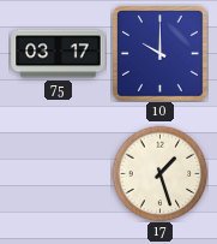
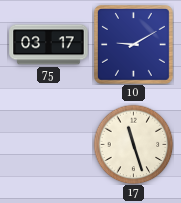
10: 10:00 -> 9:10 (133, 44)
17: 1:27 -> 11:27 (133, 144)
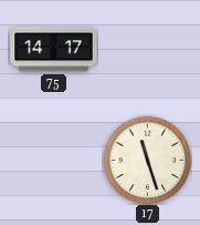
75: 03:17 -> 14:17 (54, 50)
10: 9:10 -> none (133, 44)
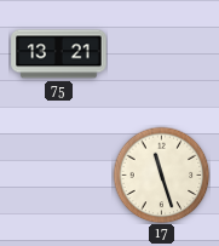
75: 14:17 -> 13:21 (59, 55)
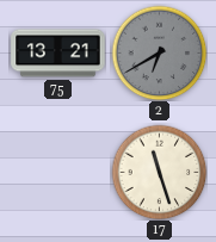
2: none -> 6:40 (159, 52)
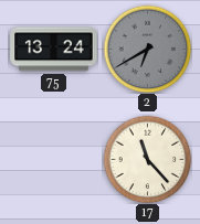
75: 13:21 -> 13:24 (54, 50)
17: 11:27 -> 11:23 (147, 159)
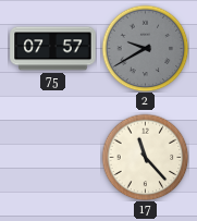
75: 13:24 -> 07:57 (53, 49)
2: 6:40 -> 9:40 (145, 48)
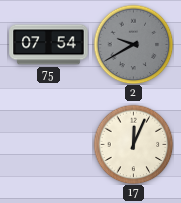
75: 07:57 -> 07:54 (49, 45)
17: 11:23 -> 12:04 (133, 144)
